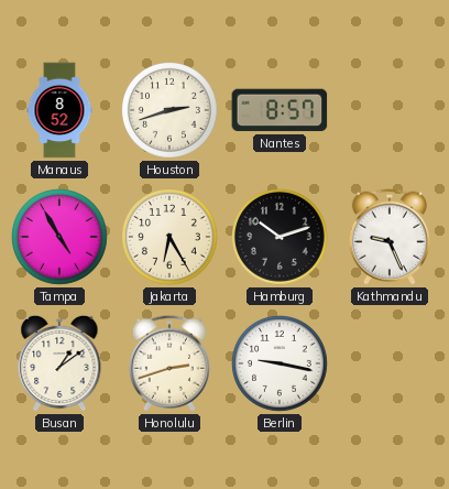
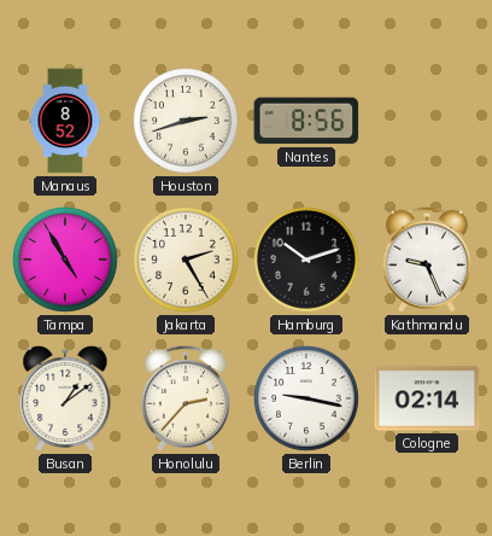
Nantes: 8:57 -> 8:56 (306, 121)
Jakarta: 6:25 -> 2:25 (187, 261)
Honolulu: 2:42 -> 2:37 (186, 398)
Cologne: none -> 02:14 (427, 398)
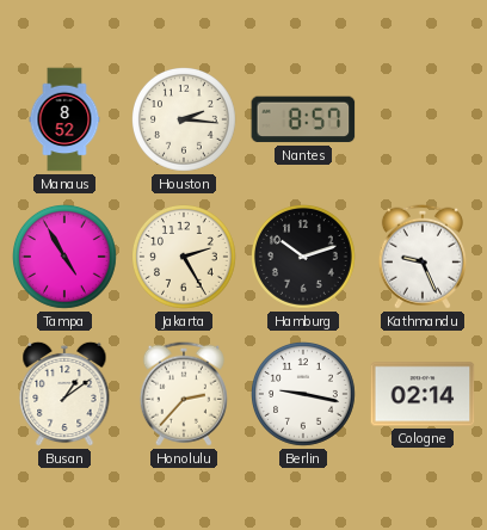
Houston: 2:42 -> 2:16 (185, 121)
Nantes: 8:56 -> 8:57 (303, 119)
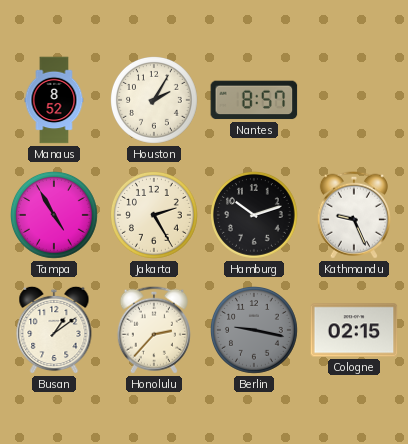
Houston: 2:16 -> 2:05 (155, 101)
Berlin dial: white -> grey (255, 331)
Cologne: 02:14 -> 02:15 (354, 330)
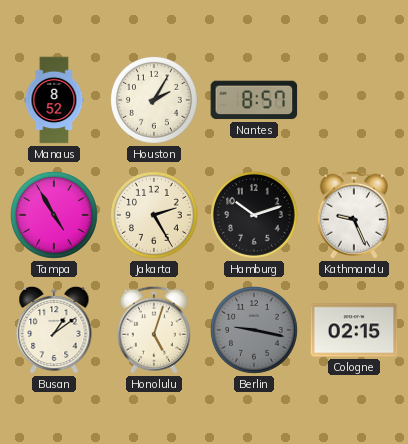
Honolulu: 2:37 -> 5:03 (154, 330)
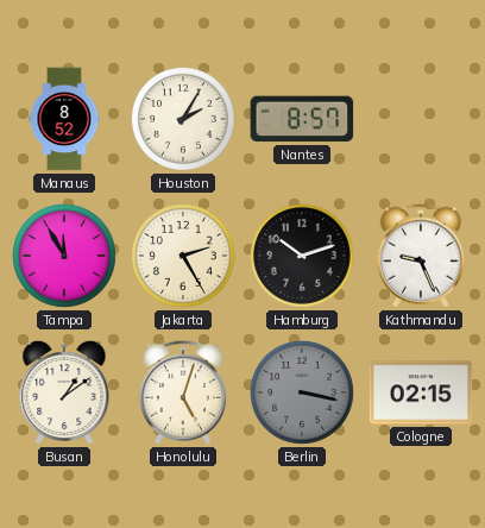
Tampa: 4:55 -> 11:55 (65, 257)
Berlin: 9:17 -> 3:17 (303, 394)
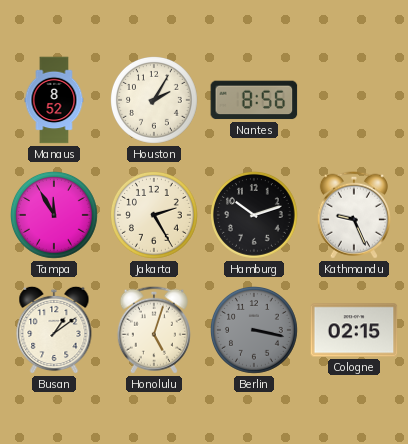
Nantes: 8:57 -> 8:56 (254, 100)
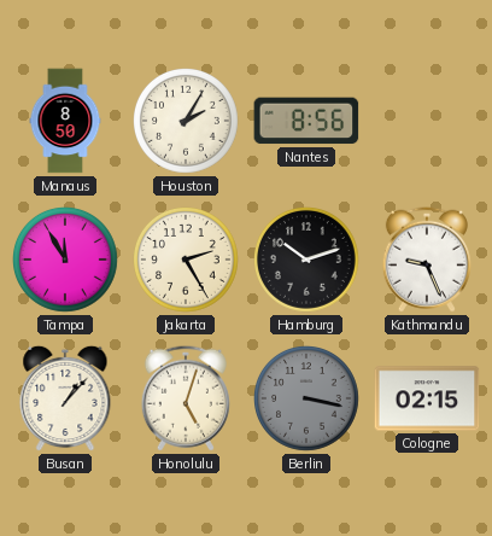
Manaus: 8:52 -> 8:50 (65, 121)
Busan: 1:09 -> 1:07 (65, 398)
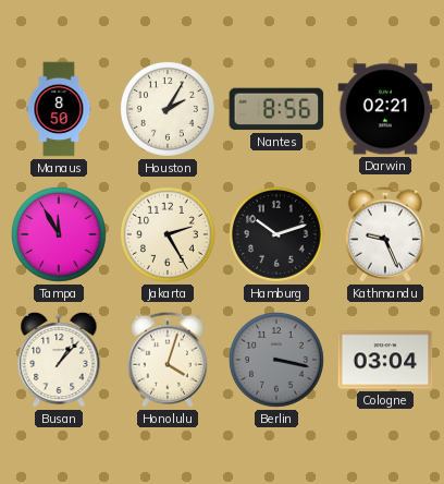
Darwin: none -> 02:21 (385, 109)
Honolulu: 5:03 -> 4:03 (168, 360)
Cologne: 02:15 -> 03:04 (385, 360)
